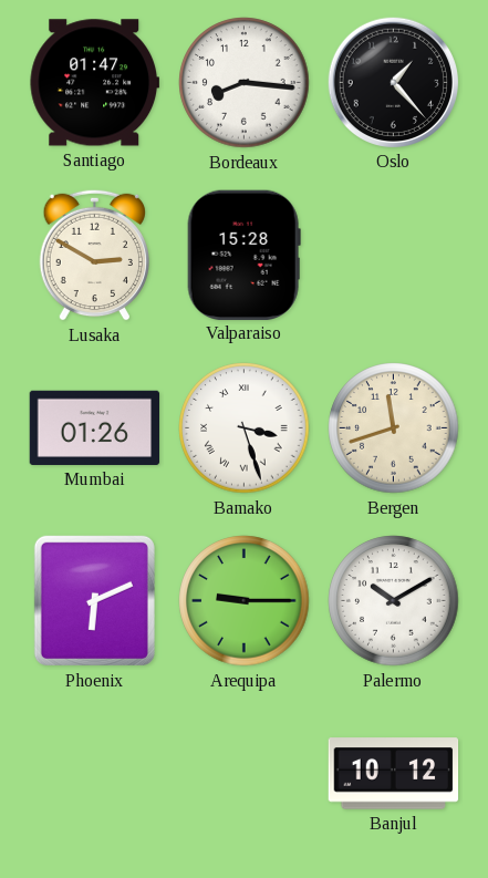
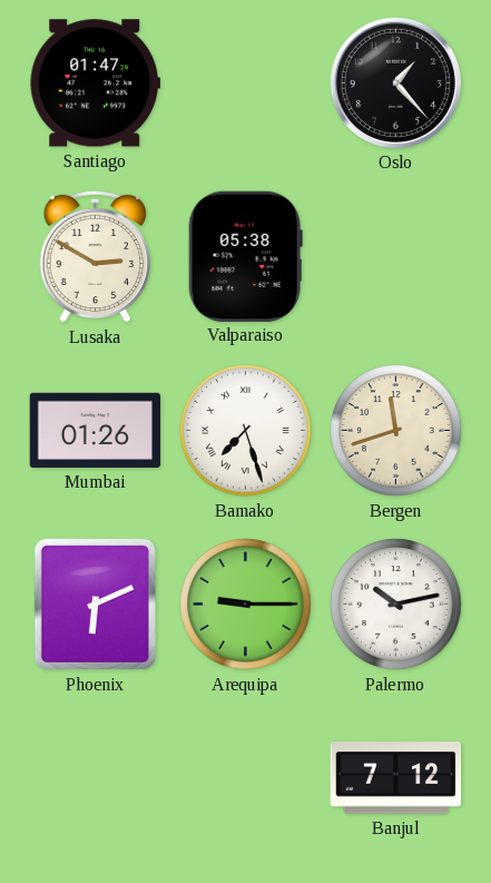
Bordeaux: 8:16 -> none (245, 83)
Valparaiso: 15:28 -> 05:38 (245, 256)
Bamako: 3:27 -> 7:27 (246, 431)
Palermo: 10:10 -> 10:13 (396, 605)
Banjul: 10:12 -> 7:12 (396, 778)
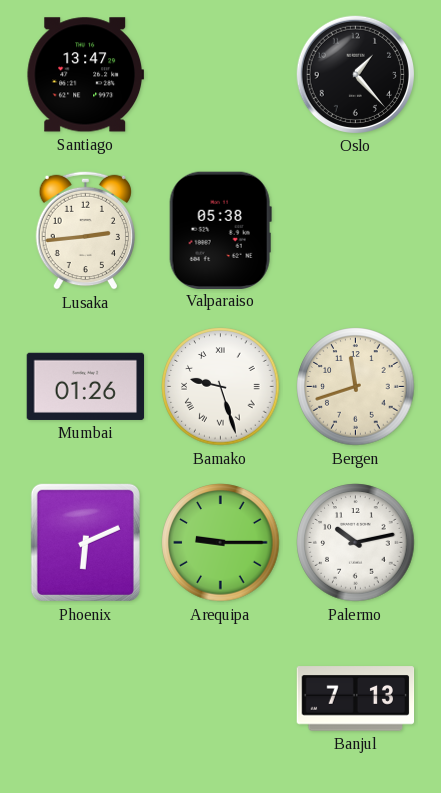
Santiago: 01:47 -> 13:47 (85, 75)
Lusaka: 2:50 -> 2:44 (85, 230)
Bamako: 7:27 -> 9:27 (221, 387)
Banjul: 7:12 -> 7:13 (356, 699)
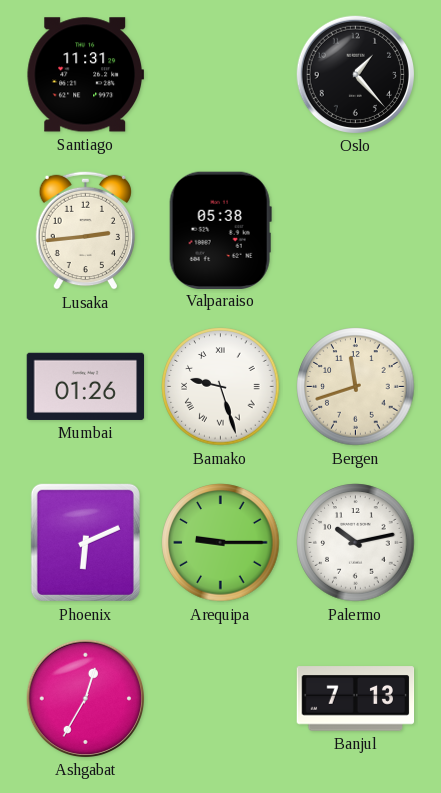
Santiago: 13:47 -> 11:31 (85, 75)
Ashgabat: none -> 12:35 (85, 698)
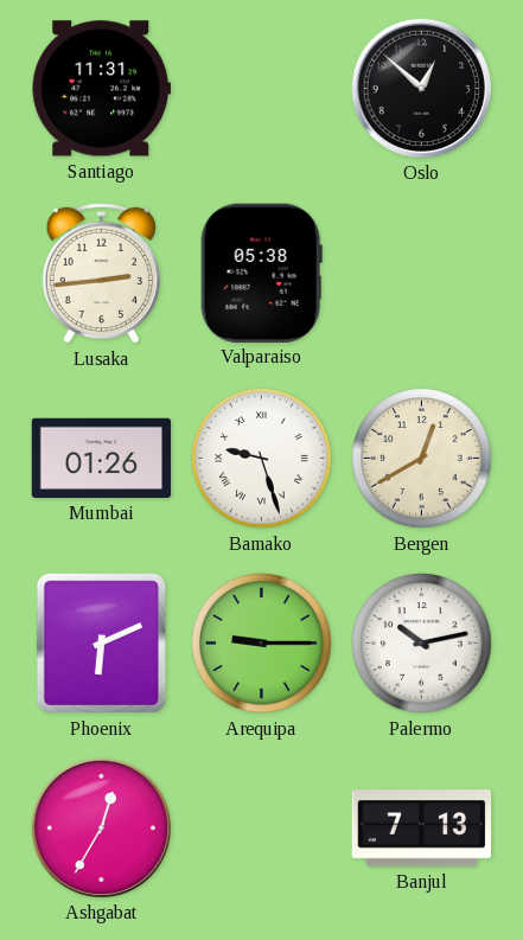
Oslo: 1:23 -> 12:52 (421, 88)
Bergen: 11:42 -> 12:40 (422, 459)
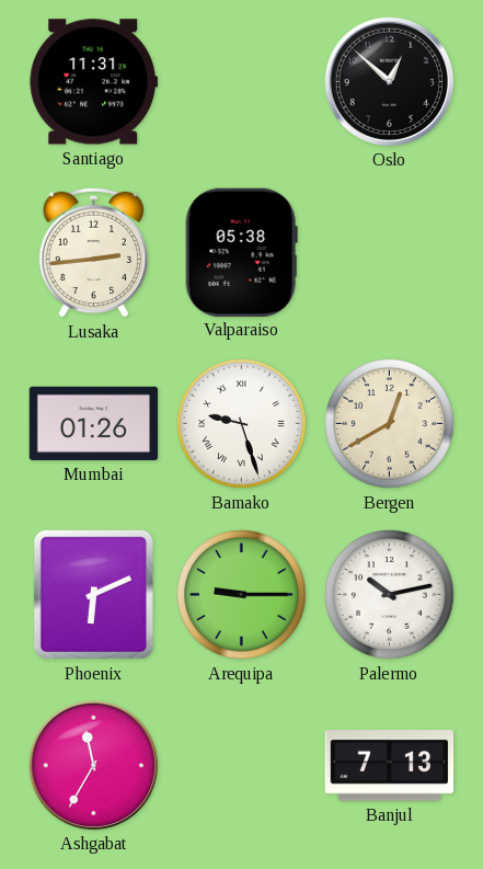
Ashgabat: 12:35 -> 11:35 (93, 765)
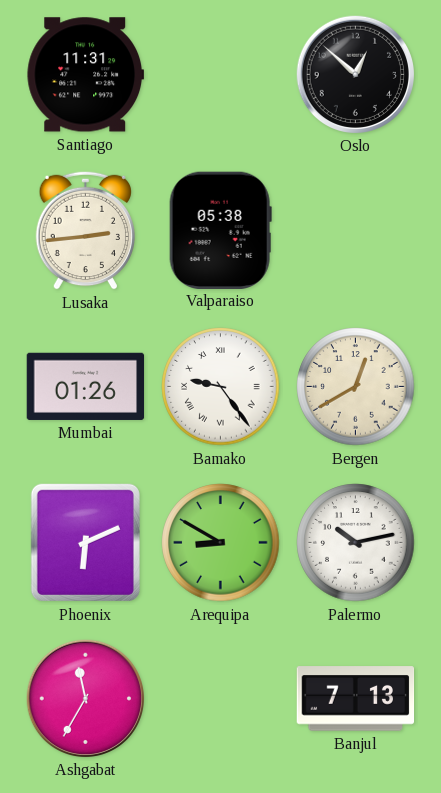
Bamako: 9:27 -> 9:24 (221, 387)
Arequipa: 9:15 -> 8:50 (221, 543)
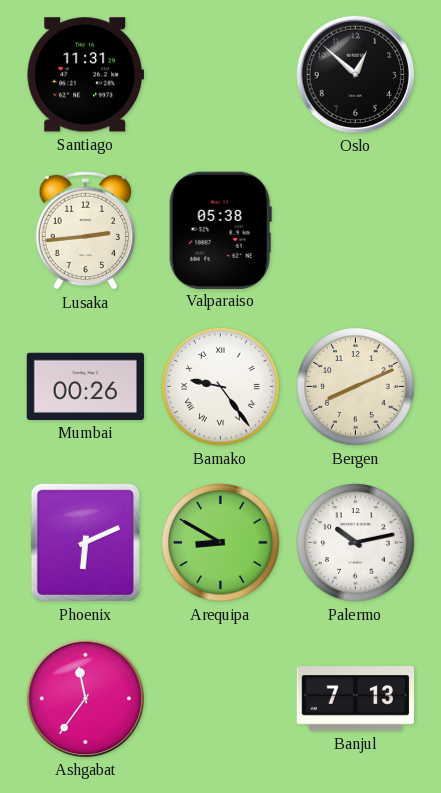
Mumbai: 01:26 -> 00:26 (86, 386)
Bergen: 12:40 -> 8:11 (356, 387)
Ashgabat: 11:35 -> 11:36 (85, 698)
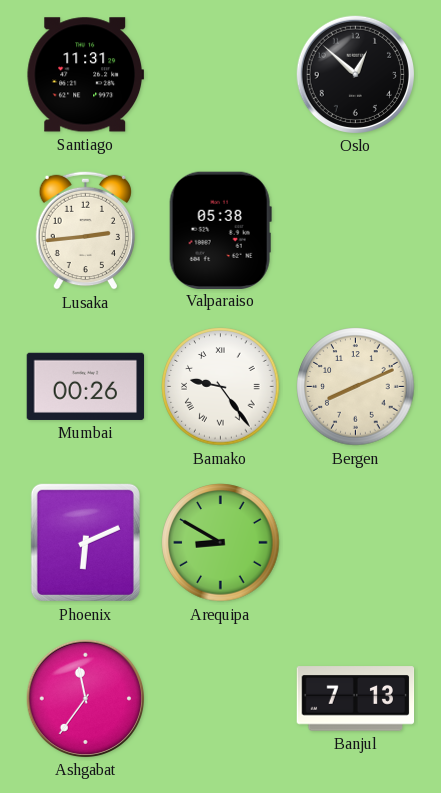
Palermo: 10:13 -> none (356, 543)
